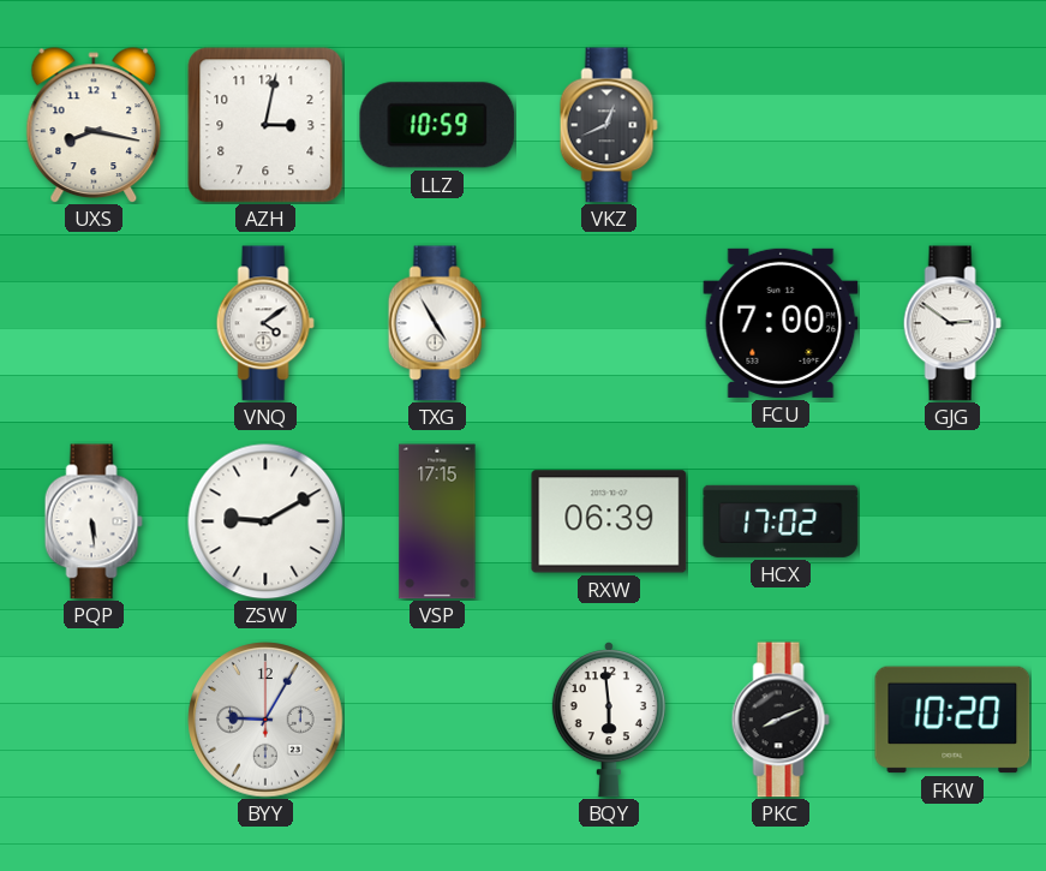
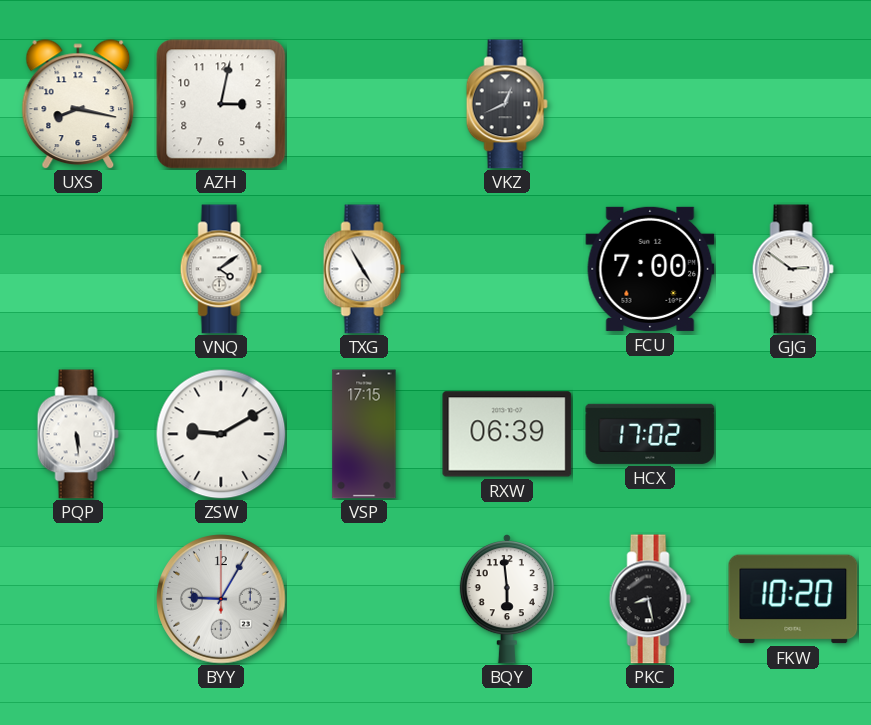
LLZ: 10:59 -> none (437, 125)
PKC: 8:11 -> 8:28 (650, 599)
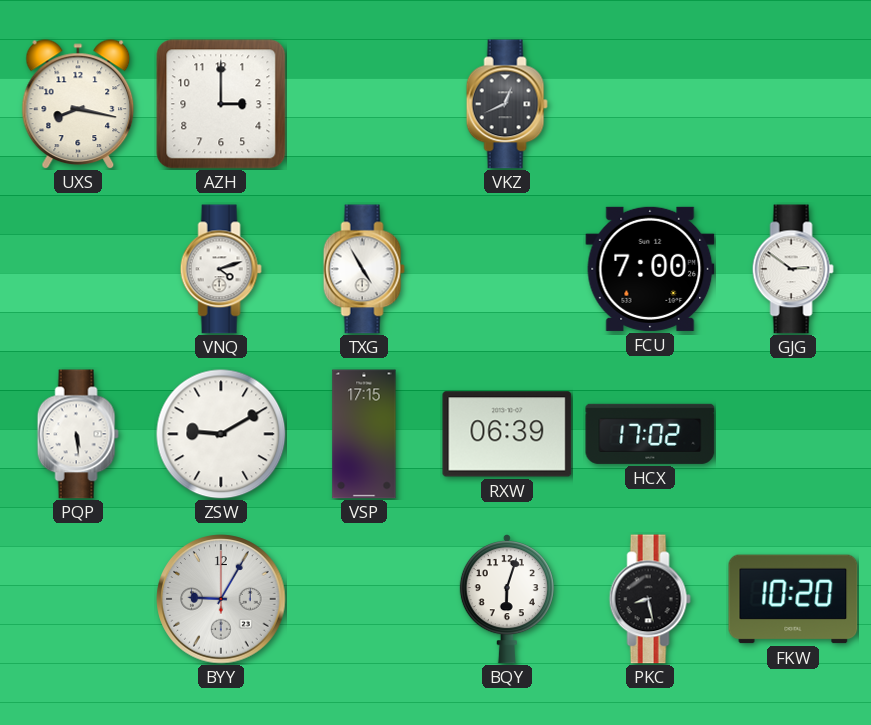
AZH: 3:02 -> 3:00 (221, 104)
VNQ: 4:09 -> 4:12 (221, 269)
BQY: 5:59 -> 6:03 (507, 600)
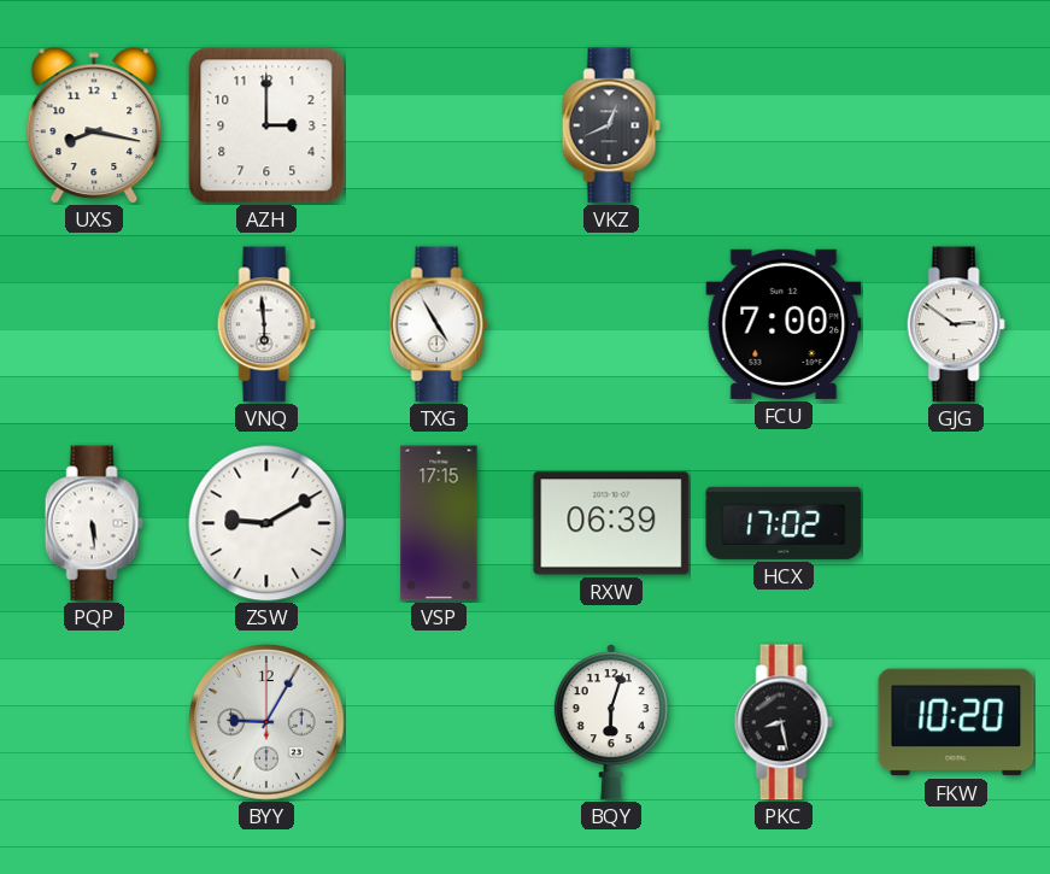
VNQ: 4:12 -> 5:59 (266, 324)
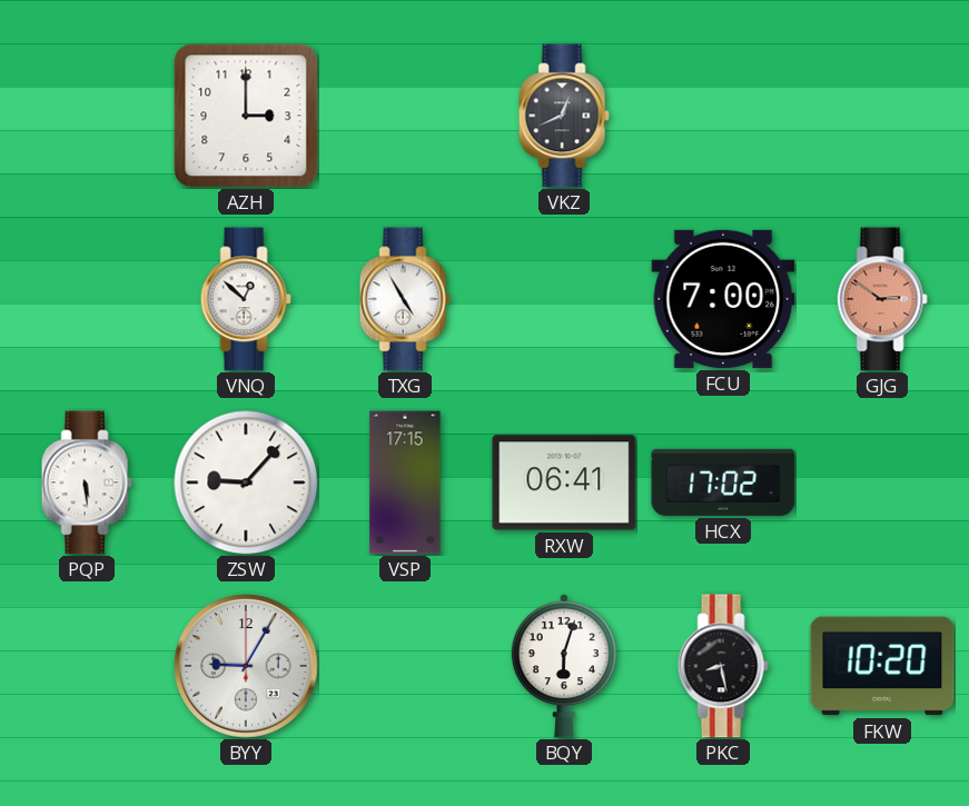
UXS: 8:17 -> none (94, 125)
VNQ: 5:59 -> 12:52 (246, 299)
GJG dial: white -> salmon (882, 299)
ZSW: 9:10 -> 9:07 (246, 482)
RXW: 06:39 -> 06:41 (564, 482)
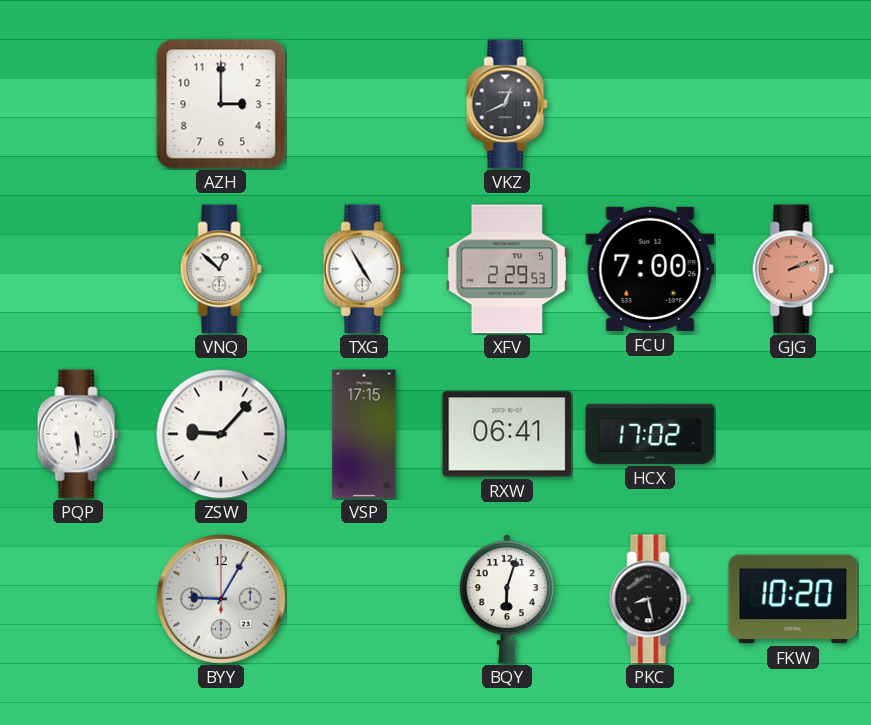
XFV: none -> 2:29 (507, 269)
GJG: 2:51 -> 2:12 (793, 269)
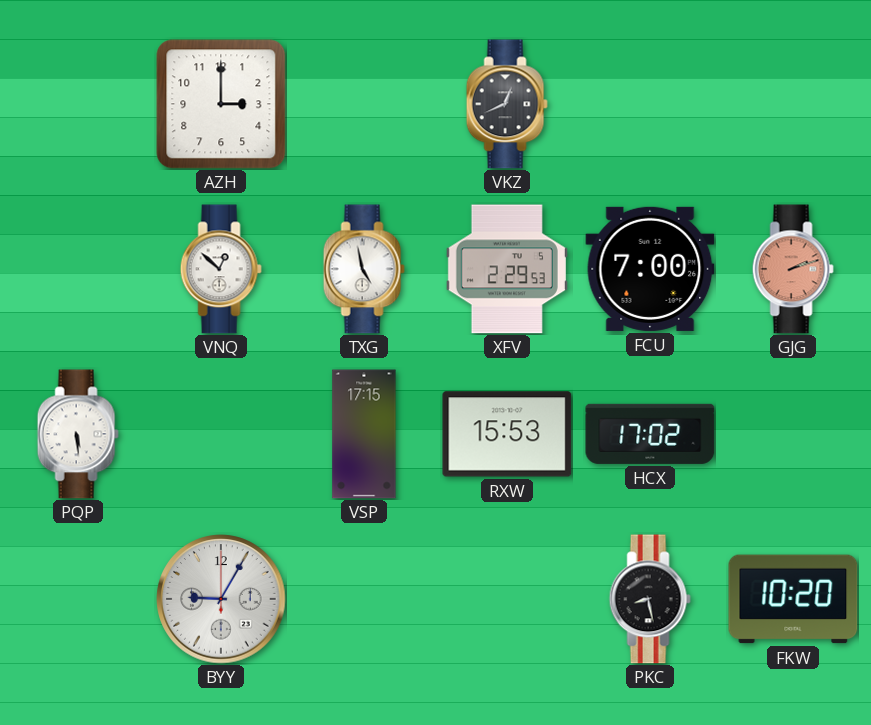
TXG: 4:55 -> 4:58 (364, 269)
ZSW: 9:07 -> none (221, 434)
RXW: 06:41 -> 15:53 (507, 434)
BQY: 6:03 -> none (507, 600)
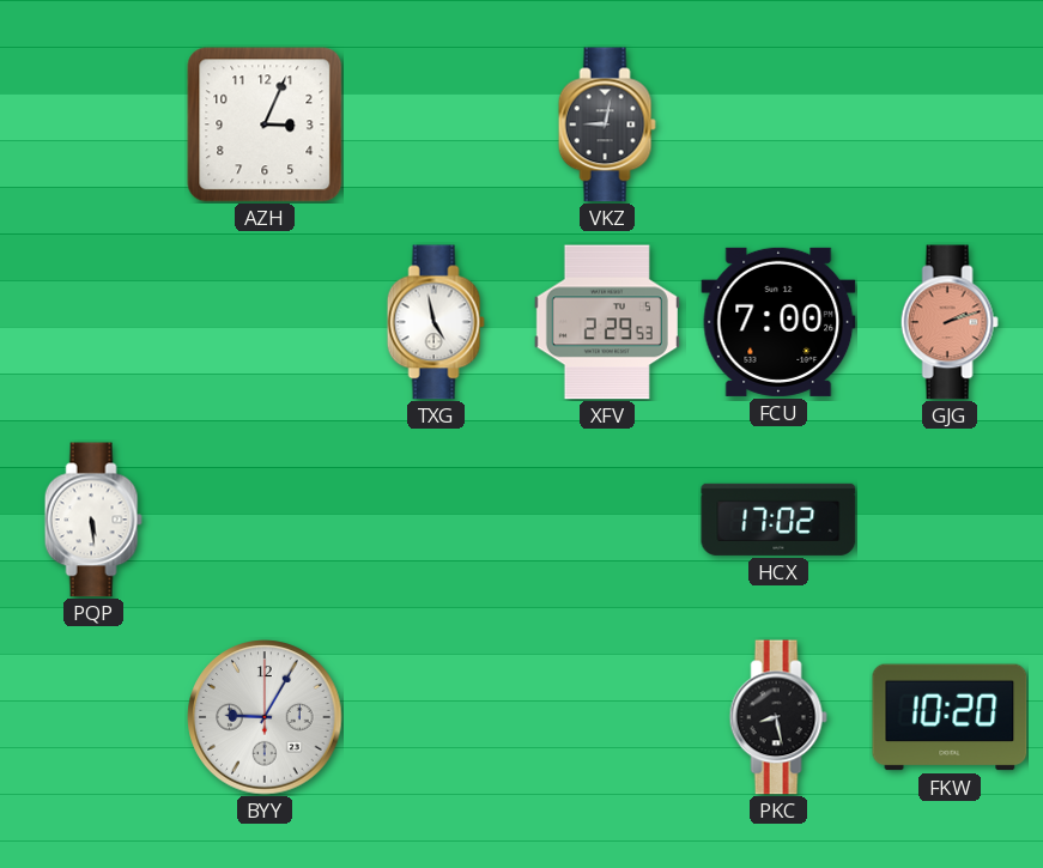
AZH: 3:00 -> 3:04 (265, 125)
VKZ: 12:41 -> 9:02 (607, 125)
VNQ: 12:52 -> none (221, 269)
VSP: 17:15 -> none (364, 434)
RXW: 15:53 -> none (507, 434)
